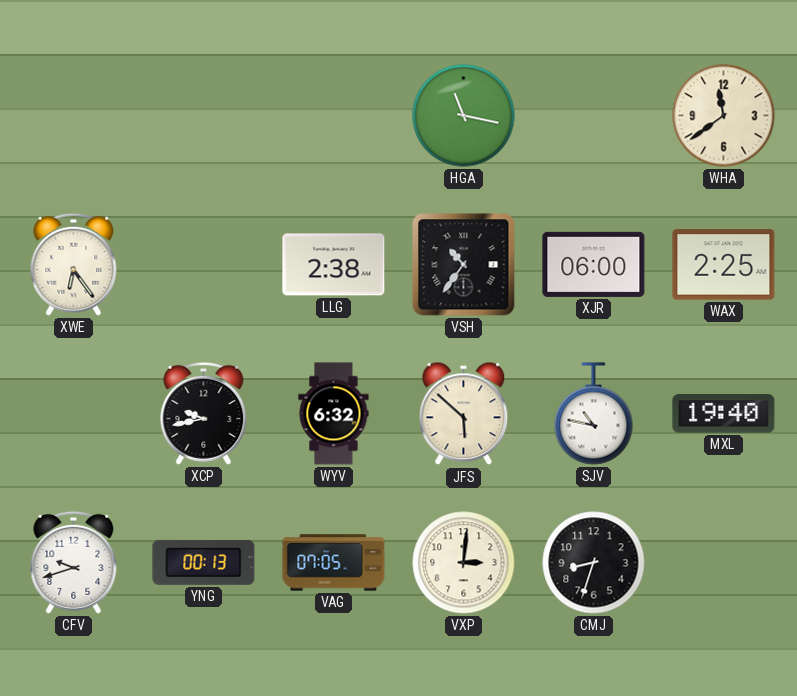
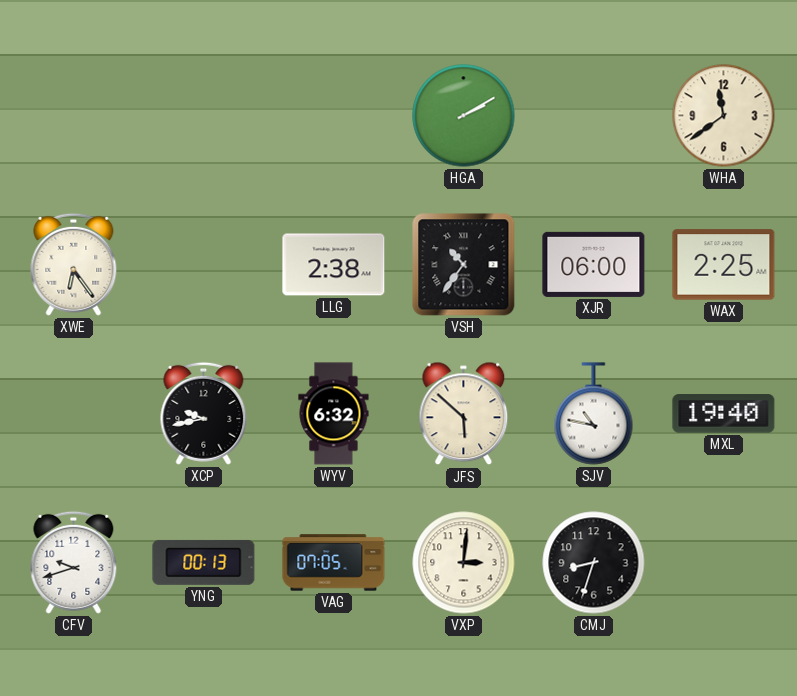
HGA: 11:17 -> 2:10 (464, 116)
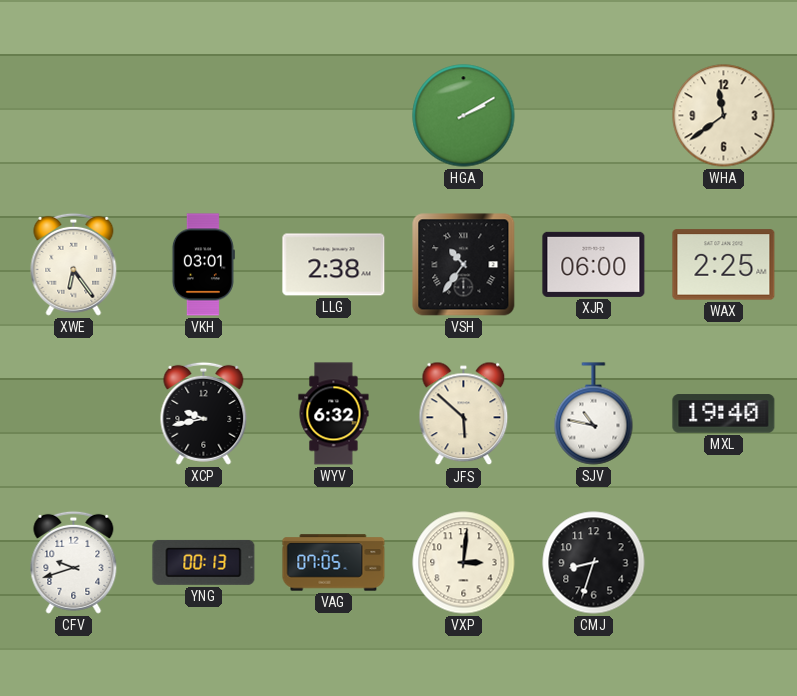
VKH: none -> 03:01 (203, 265)
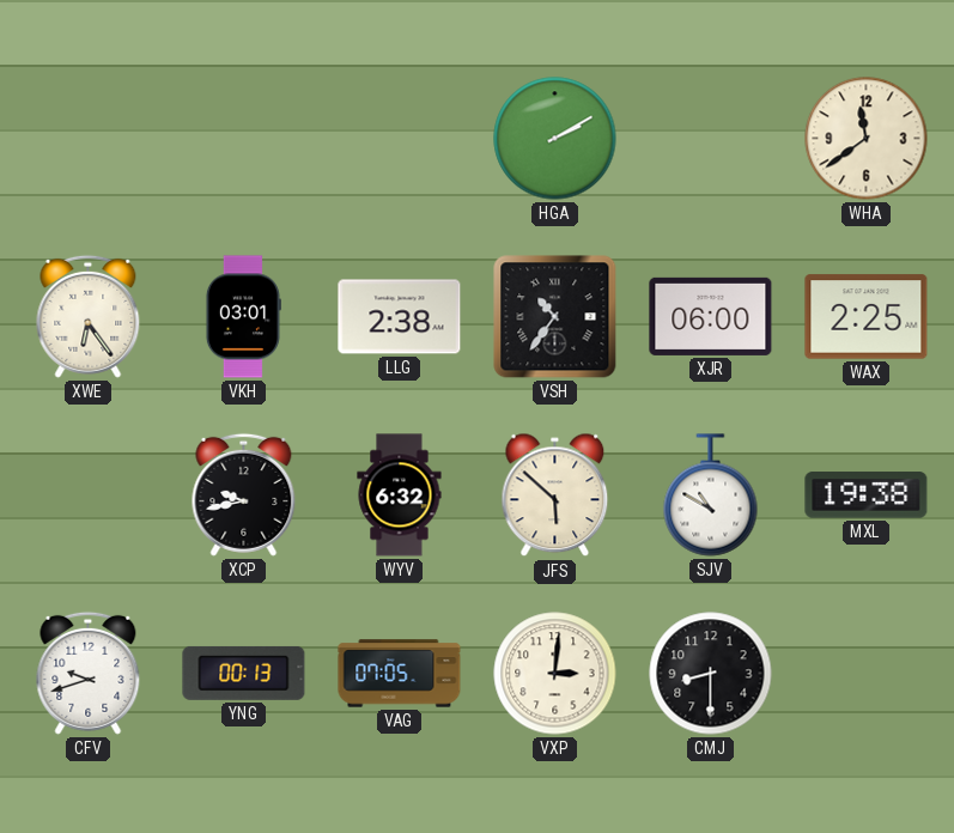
SJV: 10:47 -> 10:50 (711, 495)
MXL: 19:40 -> 19:38 (867, 495)
CMJ: 8:33 -> 8:30 (711, 674)
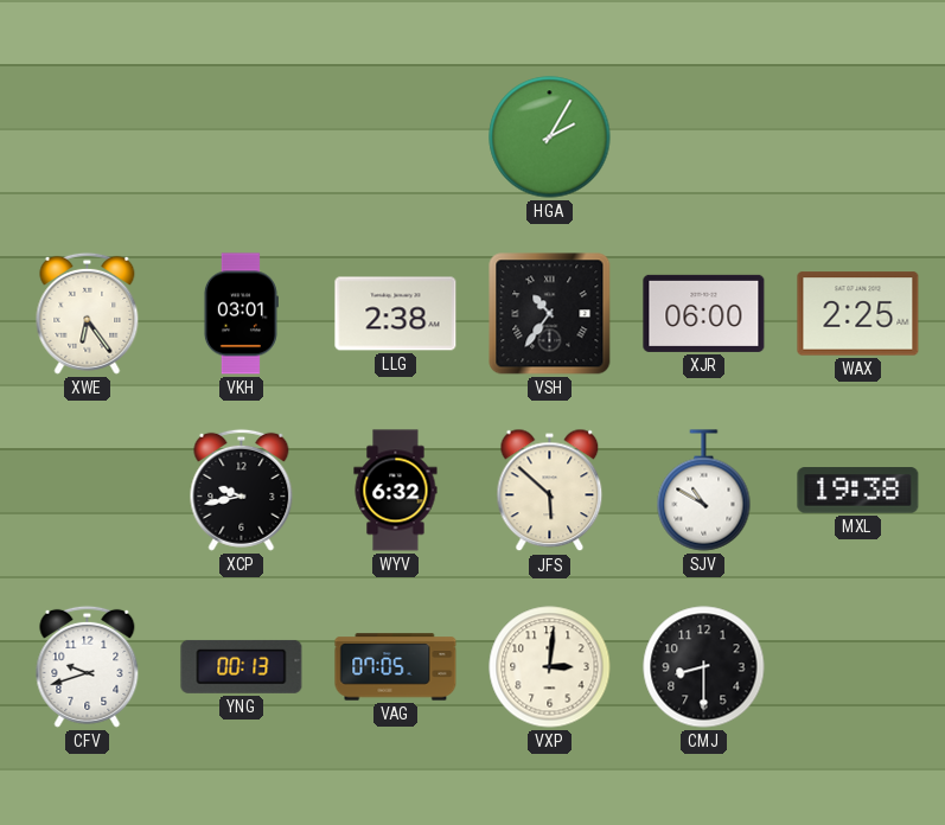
HGA: 2:10 -> 2:05 (550, 137)
WHA: 11:39 -> none (867, 139)
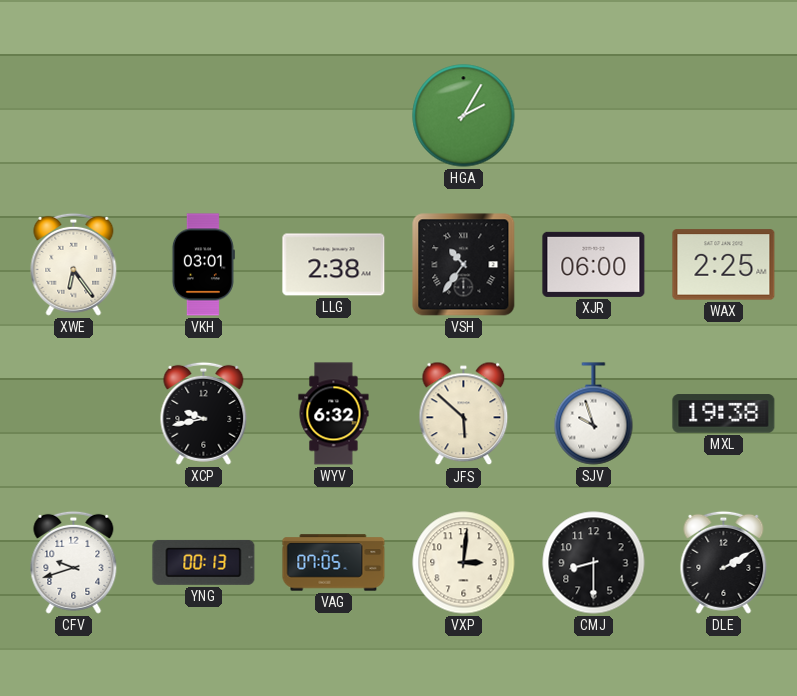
SJV: 10:50 -> 9:57 (594, 414)
DLE: none -> 2:10 (724, 562)
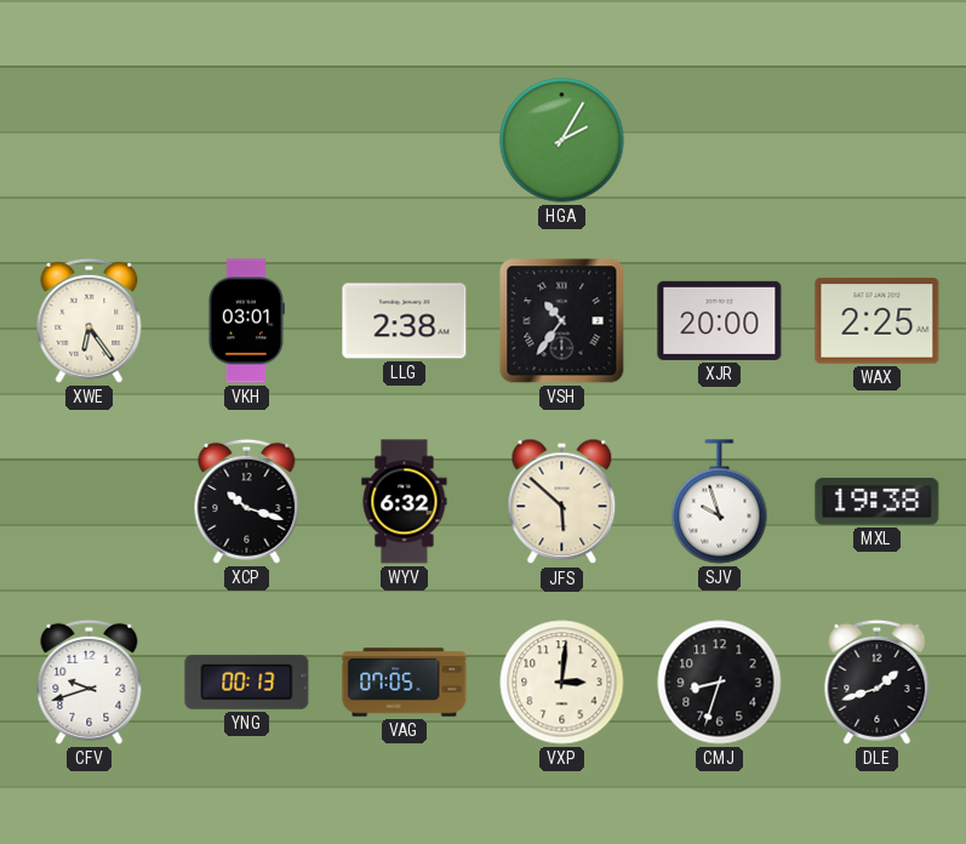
XJR: 06:00 -> 20:00 (720, 320)
XCP: 9:43 -> 10:18 (247, 501)
CMJ: 8:30 -> 8:33 (720, 683)
DLE: 2:10 -> 1:42 (878, 682)
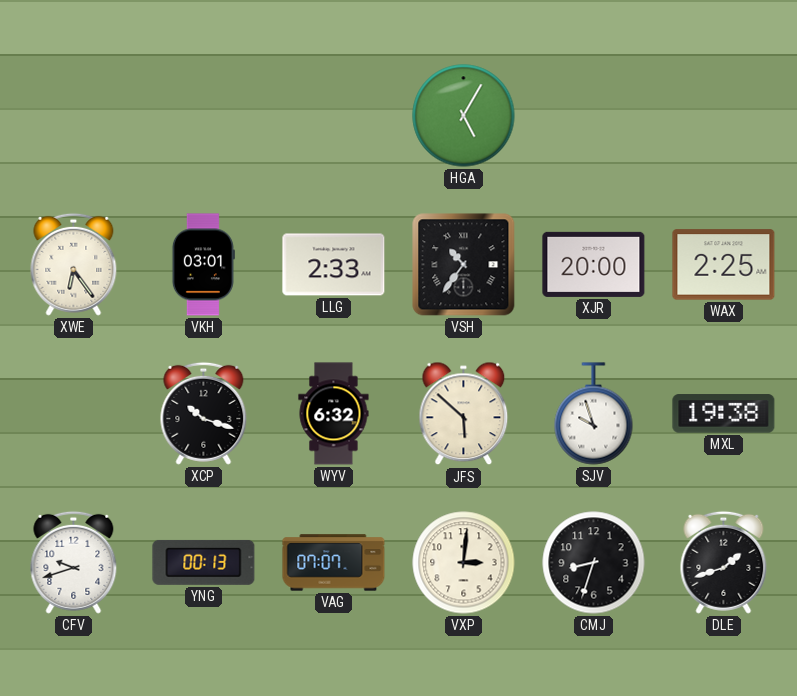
HGA: 2:05 -> 5:05 (464, 116)
LLG: 2:38 -> 2:33 (334, 265)
VAG: 07:05 -> 07:07 (334, 563)
